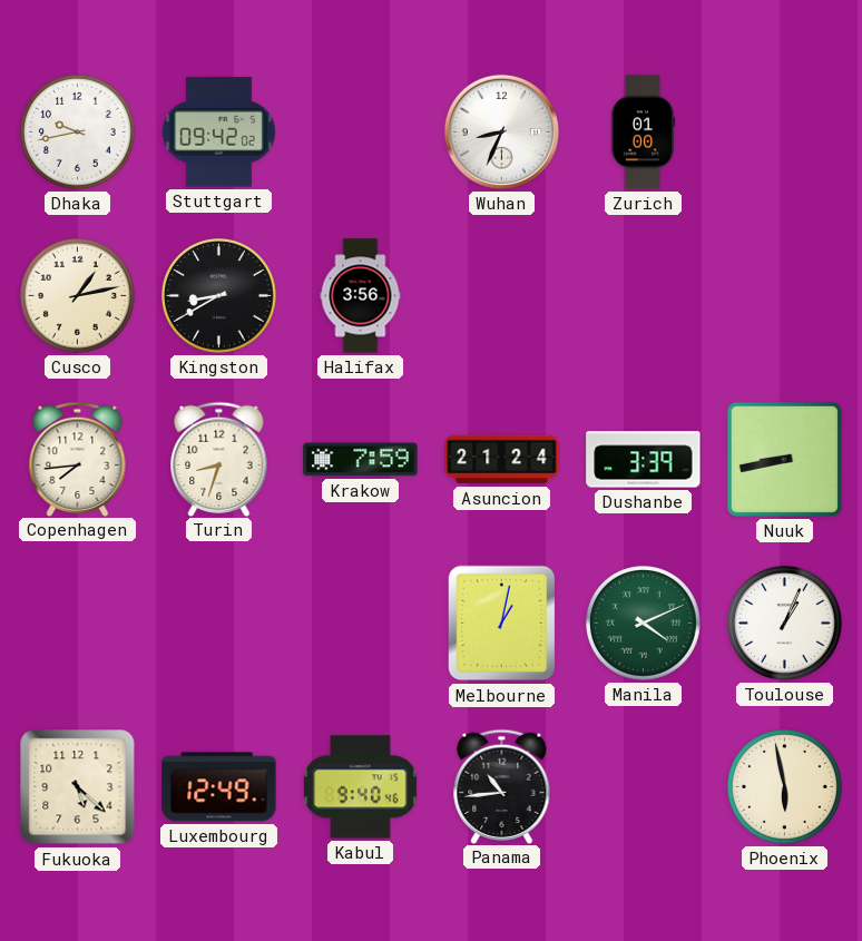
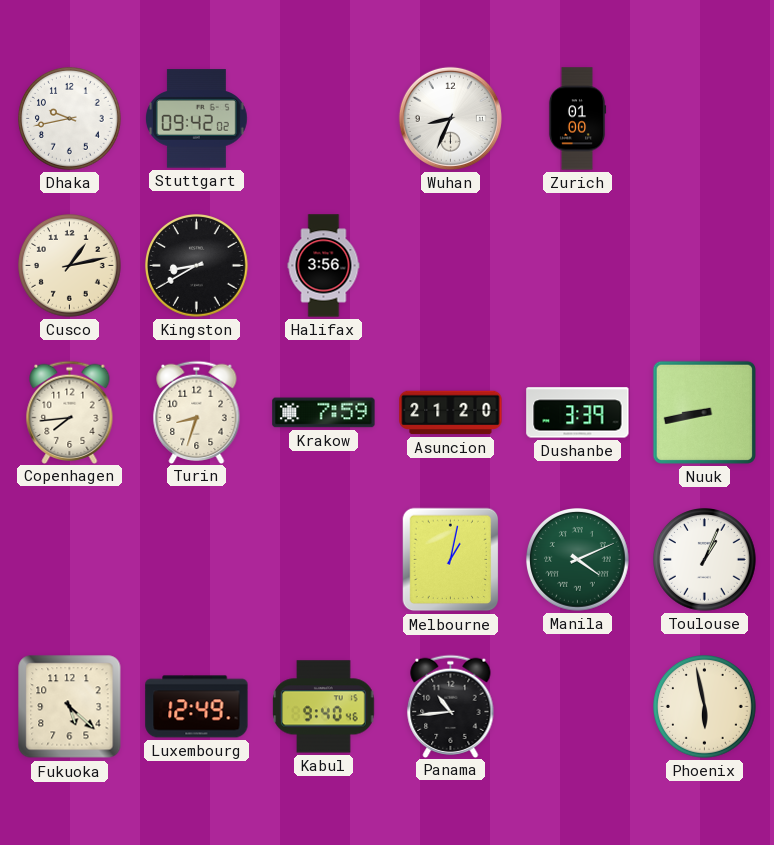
Asuncion: 21:24 -> 21:20 (451, 413)
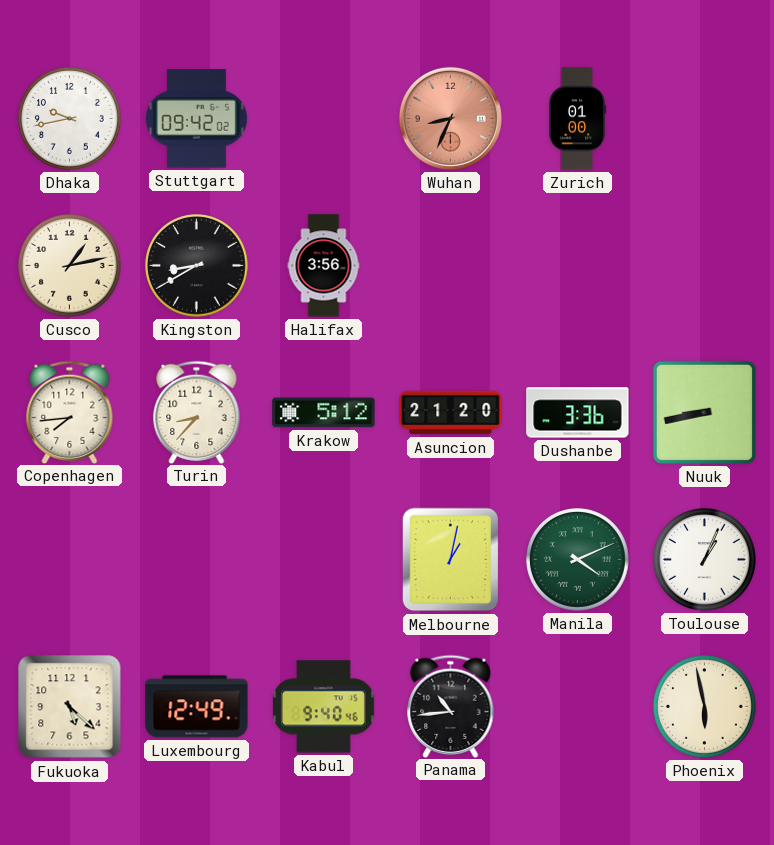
Wuhan dial: white -> salmon (450, 118)
Turin: 8:33 -> 8:37 (197, 412)
Krakow: 7:59 -> 5:12 (324, 413)
Dushanbe: 3:39 -> 3:36 (578, 413)
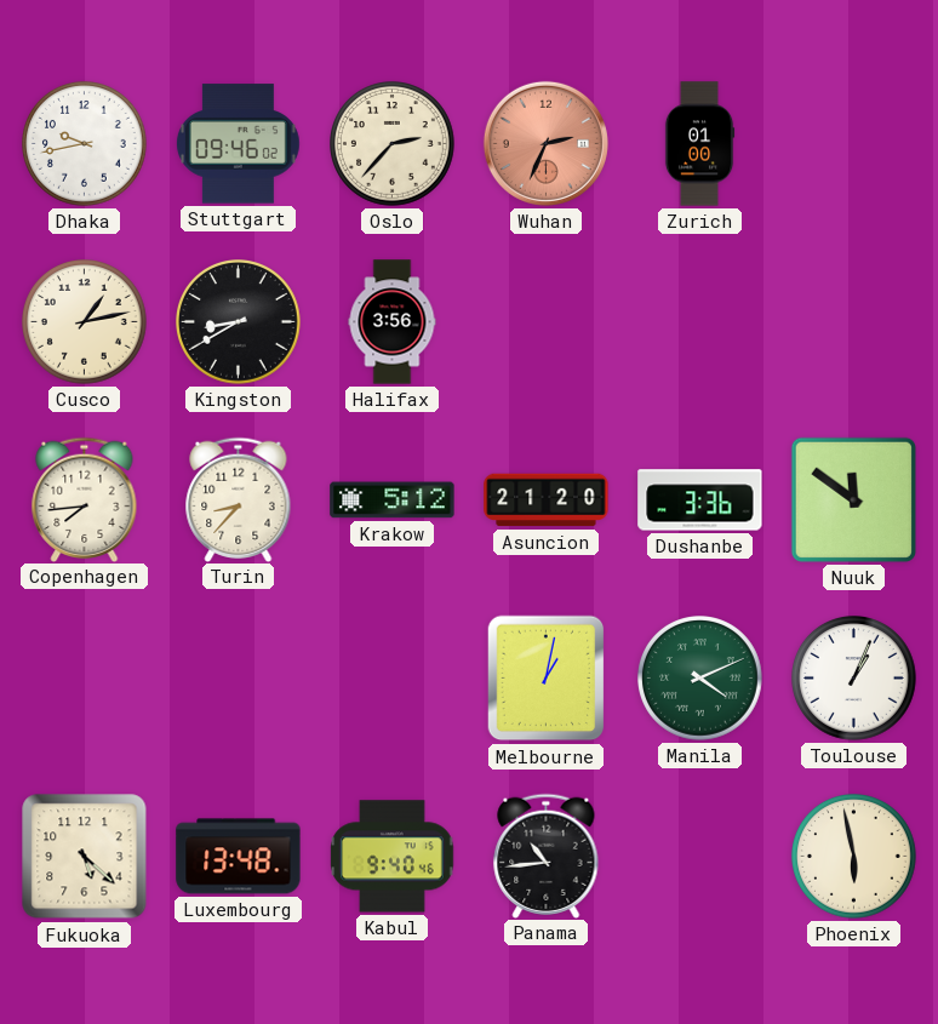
Stuttgart: 09:42 -> 09:46 (238, 144)
Oslo: none -> 2:37 (393, 144)
Wuhan: 8:34 -> 2:34 (545, 143)
Nuuk: 8:43 -> 11:51 (853, 499)
Luxembourg: 12:49 -> 13:48 (239, 857)
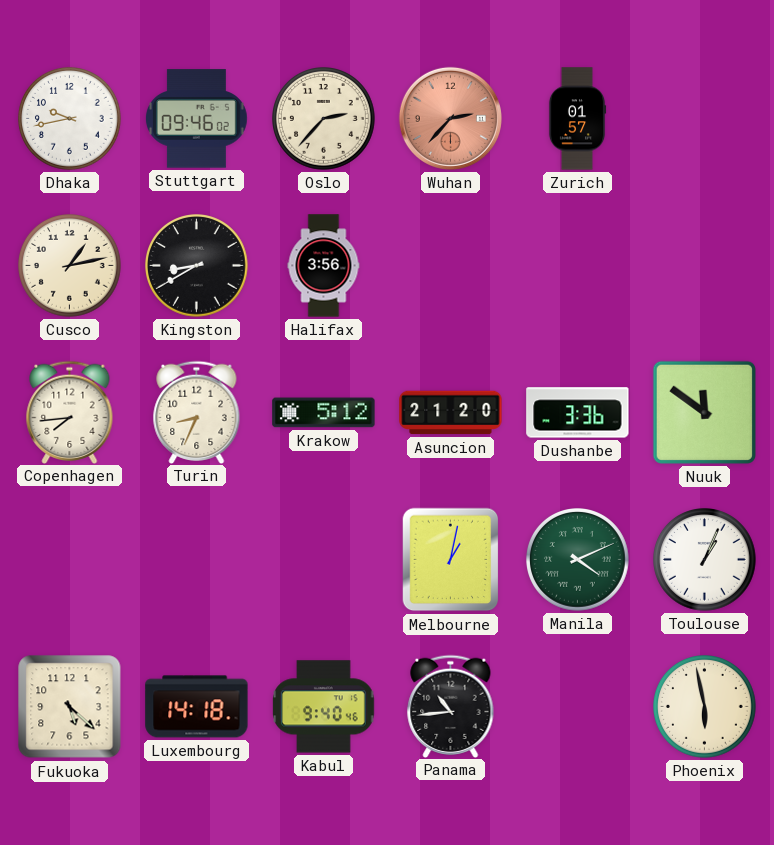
Wuhan: 2:34 -> 2:37 (450, 118)
Zurich: 01:00 -> 01:57 (577, 119)
Turin: 8:37 -> 8:34 (197, 412)
Luxembourg: 13:48 -> 14:18 (197, 707)
